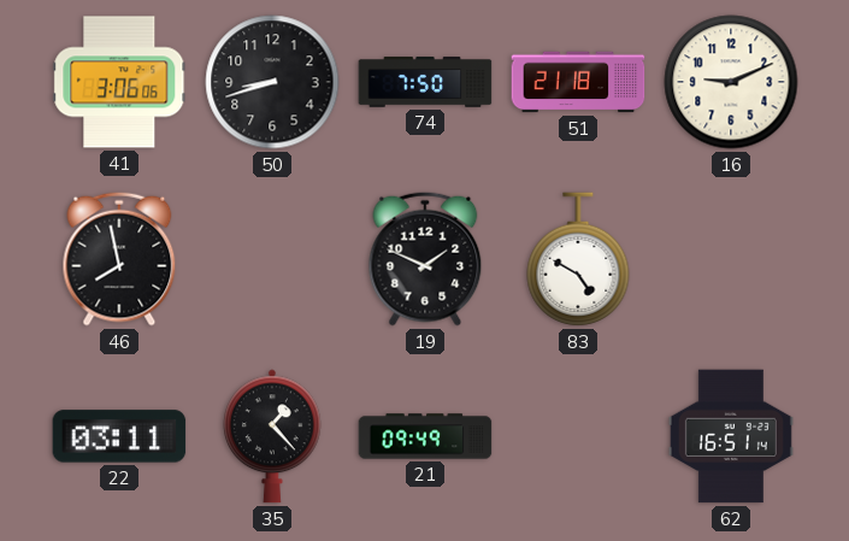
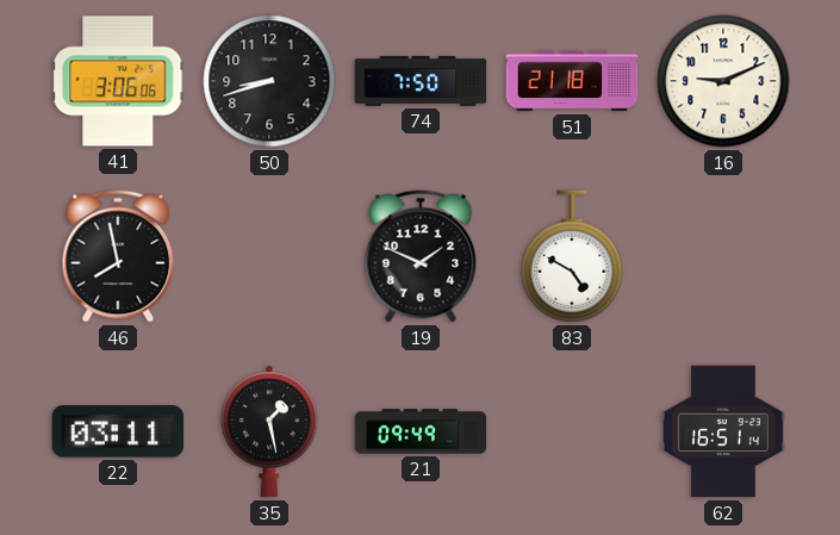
35: 1:23 -> 1:28 (270, 431)
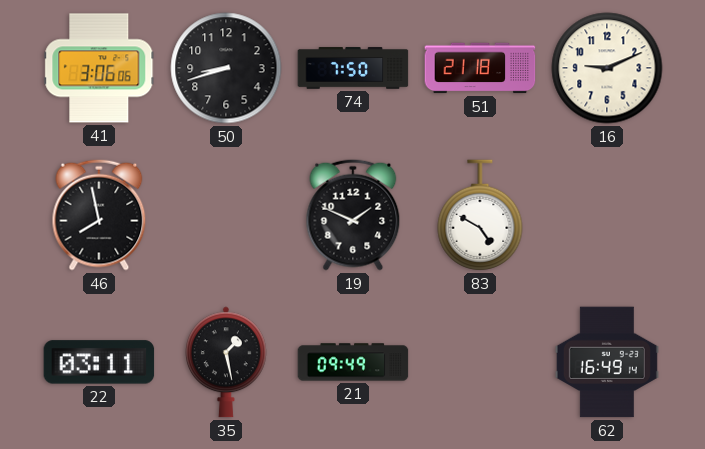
62: 16:51 -> 16:49 (607, 362)
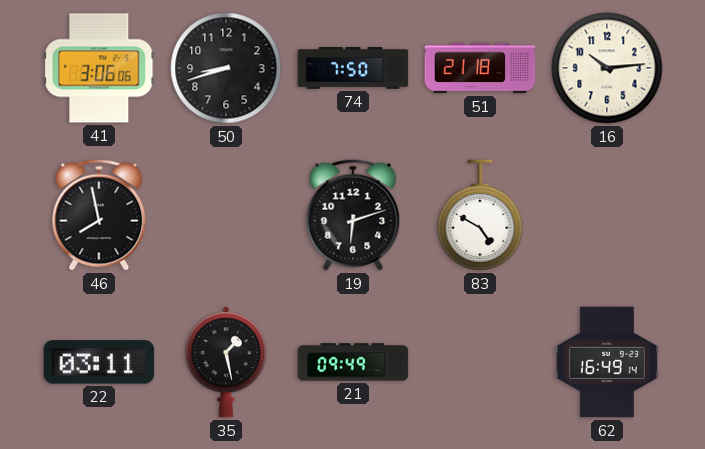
16: 9:11 -> 10:14 (607, 68)
19: 1:49 -> 6:12 (353, 215)
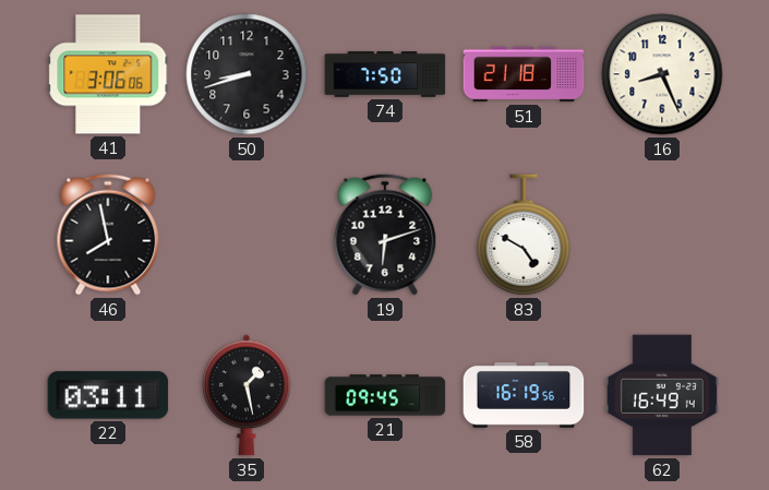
16: 10:14 -> 8:26 (662, 74)
21: 09:49 -> 09:45 (385, 395)
58: none -> 16:19 (524, 396)
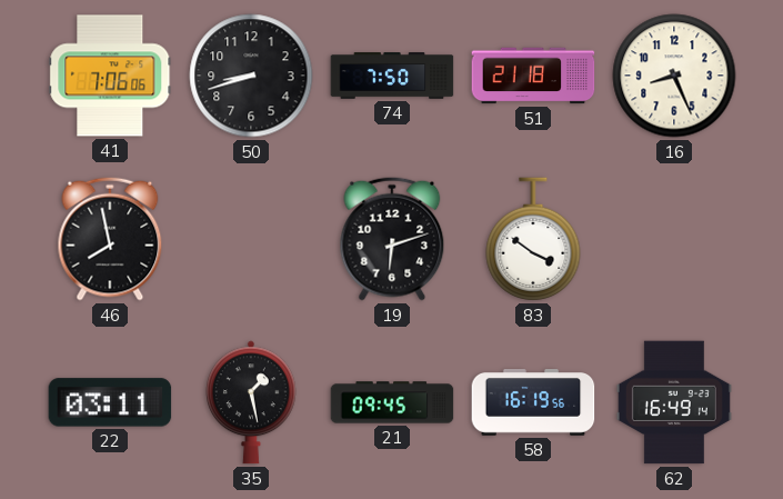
41: 3:06 -> 7:06 (110, 76)
83: 4:50 -> 3:51 (533, 239)
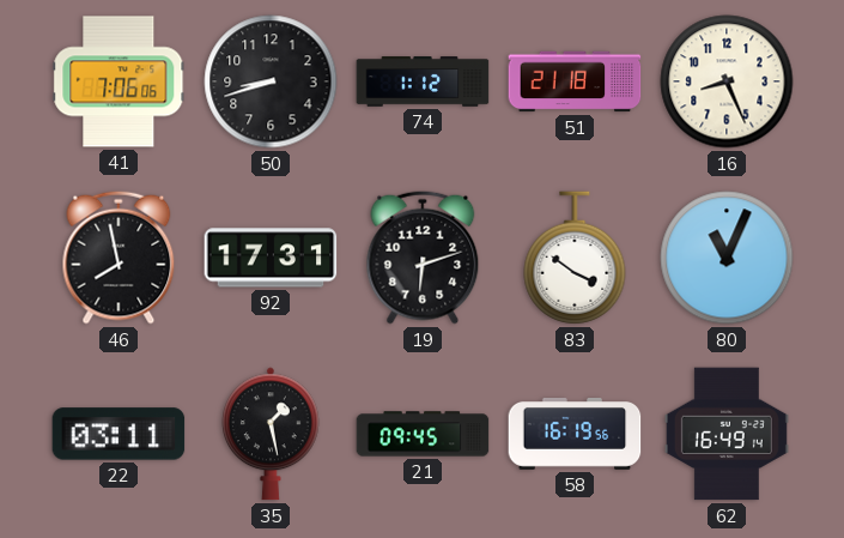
74: 7:50 -> 1:12 (423, 81)
92: none -> 17:31 (271, 258)
80: none -> 11:04 (727, 258)
